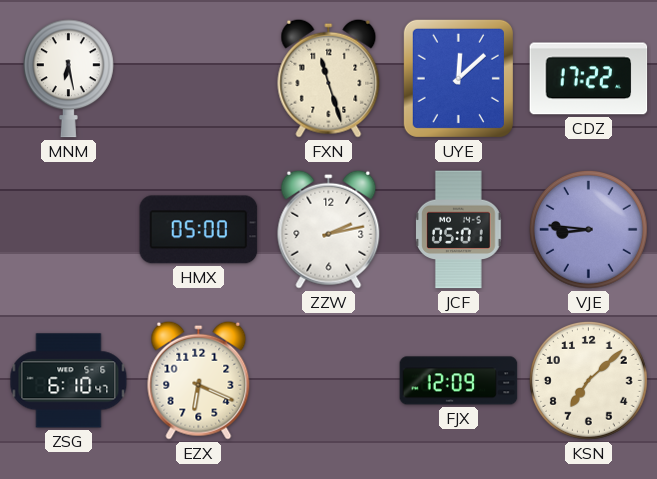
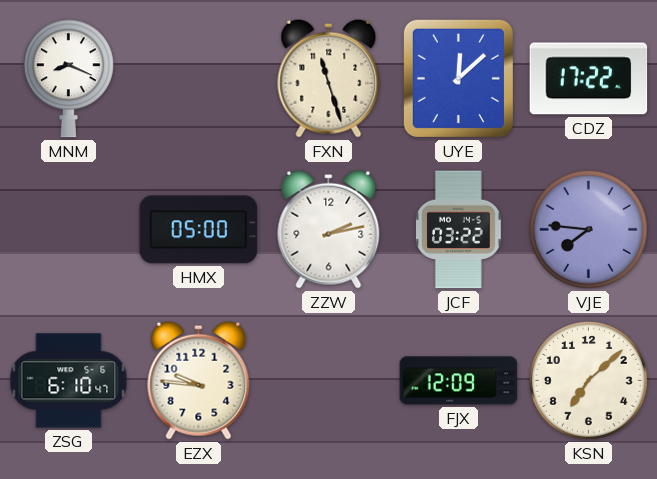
MNM: 6:28 -> 8:19 (68, 79)
JCF: 05:01 -> 03:22 (459, 230)
VJE: 8:46 -> 7:46 (588, 229)
EZX: 6:19 -> 9:46 (199, 380)
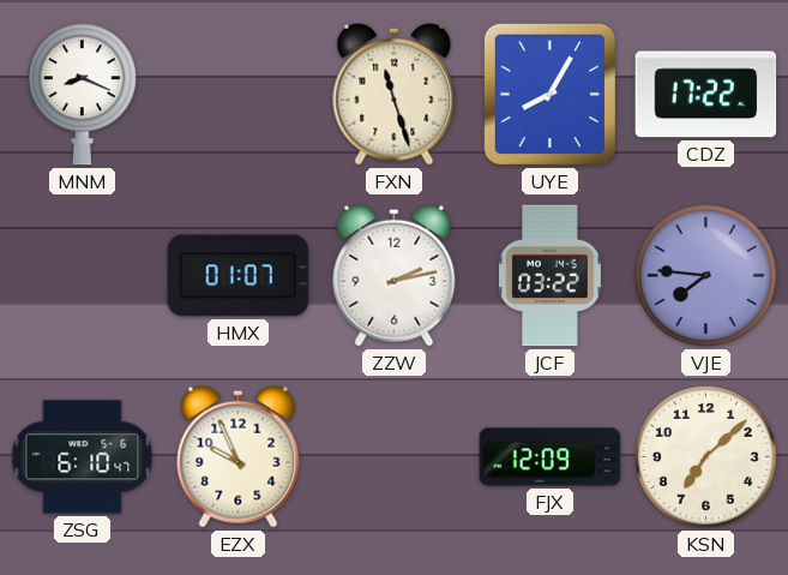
UYE: 12:08 -> 8:05 (549, 94)
HMX: 05:00 -> 01:07 (239, 276)
EZX: 9:46 -> 9:56 (239, 456)
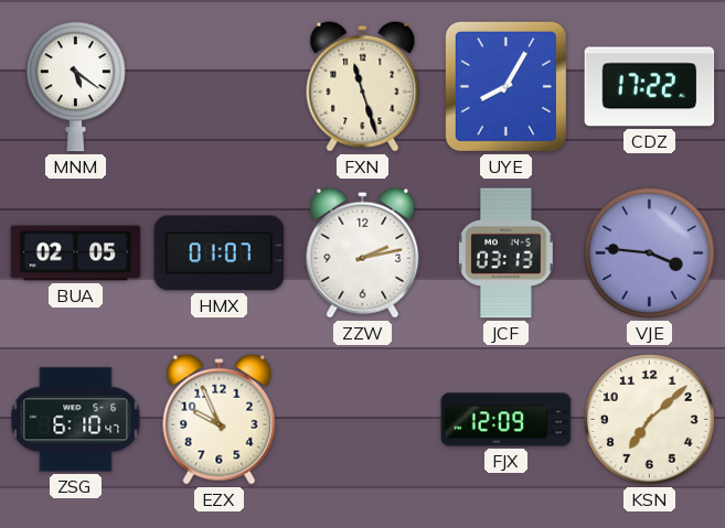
MNM: 8:19 -> 5:21 (75, 87)
BUA: none -> 02:05 (76, 254)
JCF: 03:22 -> 03:13 (507, 254)
VJE: 7:46 -> 3:46 (649, 252)
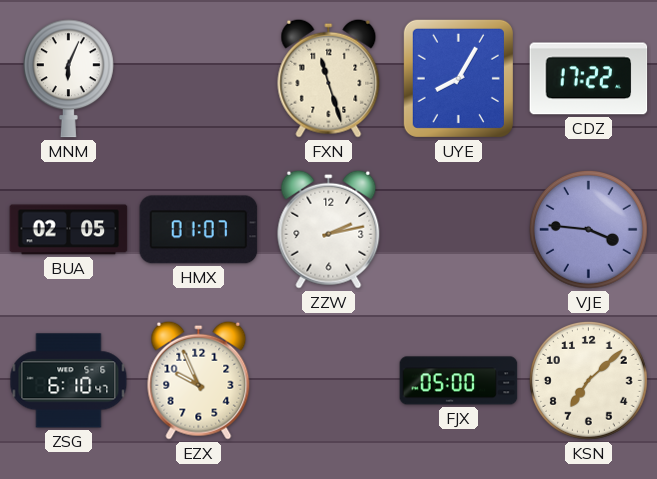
MNM: 5:21 -> 6:04 (68, 79)
JCF: 03:13 -> none (507, 254)
FJX: 12:09 -> 05:00 (459, 381)
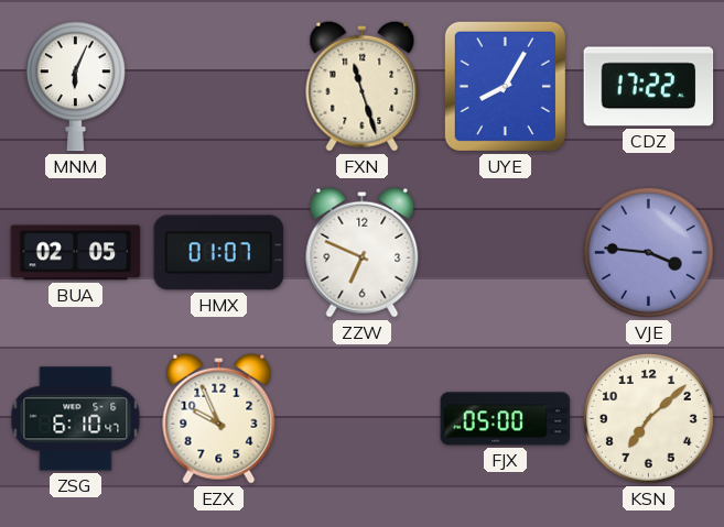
ZZW: 2:13 -> 6:49 (363, 252)
